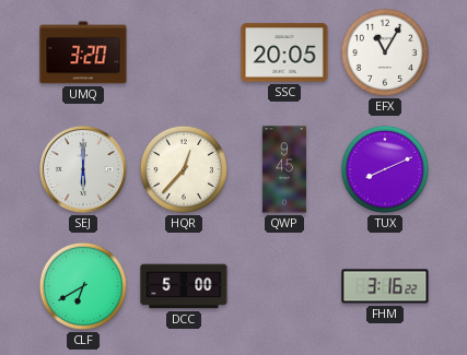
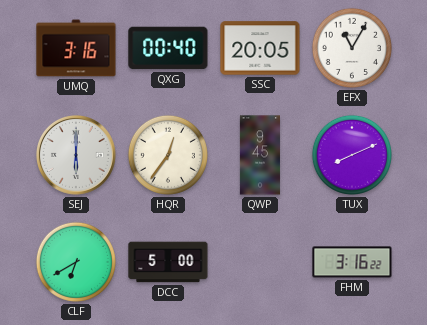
UMQ: 3:20 -> 3:16 (76, 48)
QXG: none -> 00:40 (168, 48)
HQR: 12:37 -> 12:36 (168, 155)
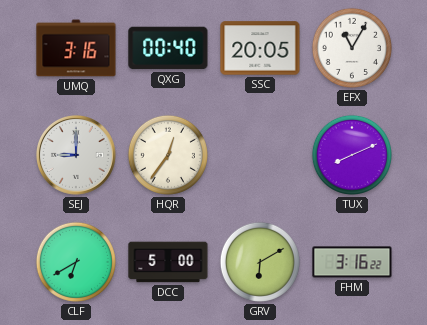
SEJ: 6:00 -> 9:00 (76, 155)
QWP: 9:45 -> none (260, 155)
GRV: none -> 6:10 (260, 262)
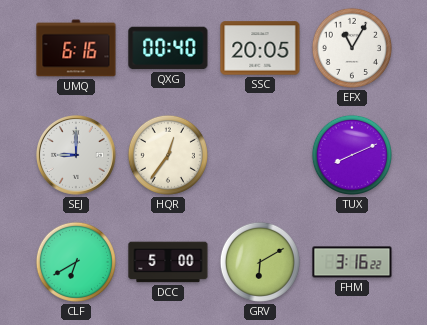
UMQ: 3:16 -> 6:16 (76, 48)
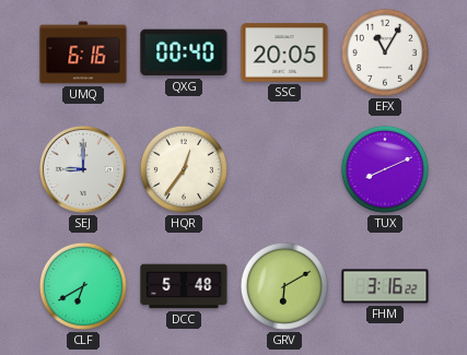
DCC: 5:00 -> 5:48 (184, 286)
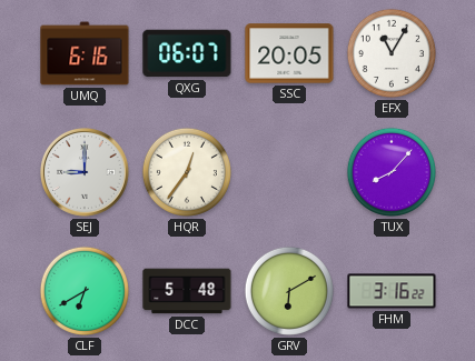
QXG: 00:40 -> 06:07 (187, 53)
TUX: 8:11 -> 8:07 (392, 172)
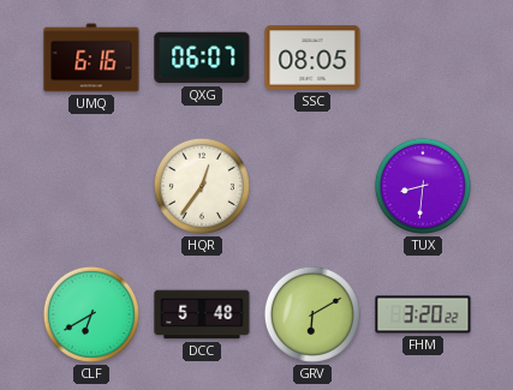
SSC: 20:05 -> 08:05 (312, 58)
EFX: 11:05 -> none (392, 53)
SEJ: 9:00 -> none (85, 172)
TUX: 8:07 -> 8:31 (423, 186)
FHM: 3:16 -> 3:20 (423, 314)
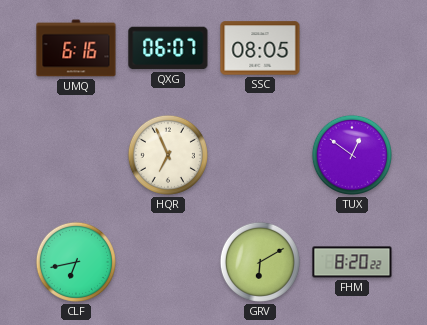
HQR: 12:36 -> 6:56 (168, 155)
TUX: 8:31 -> 12:51 (352, 155)
CLF: 6:40 -> 6:43 (76, 262)
DCC: 5:48 -> none (202, 314)
FHM: 3:20 -> 8:20 (352, 262)
